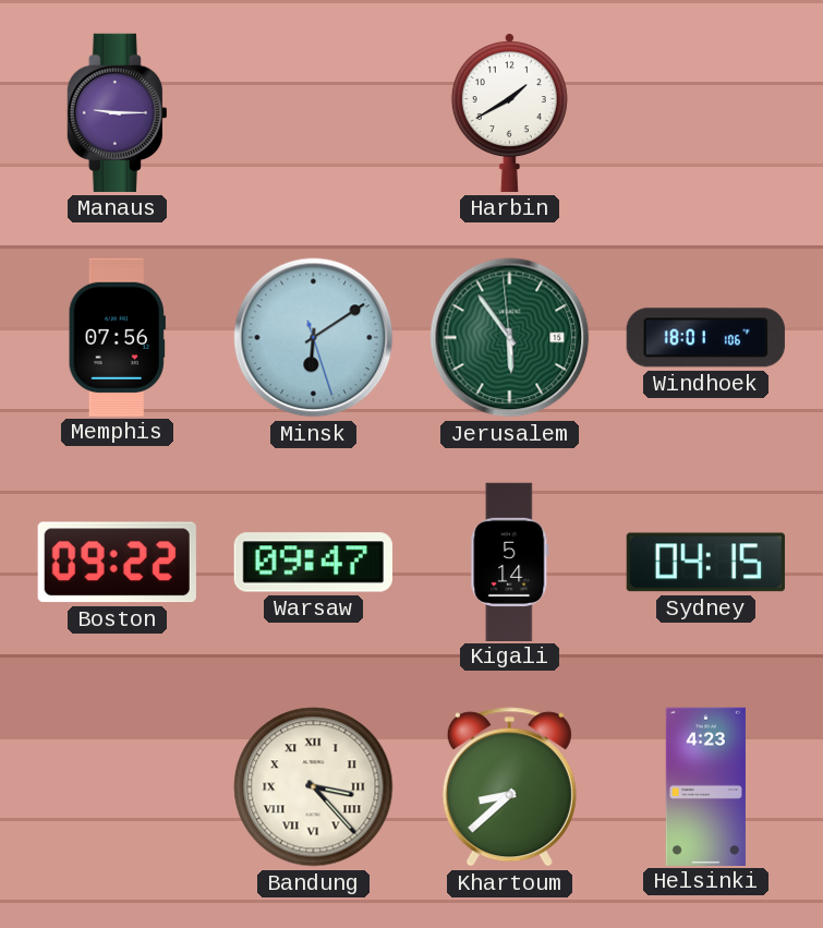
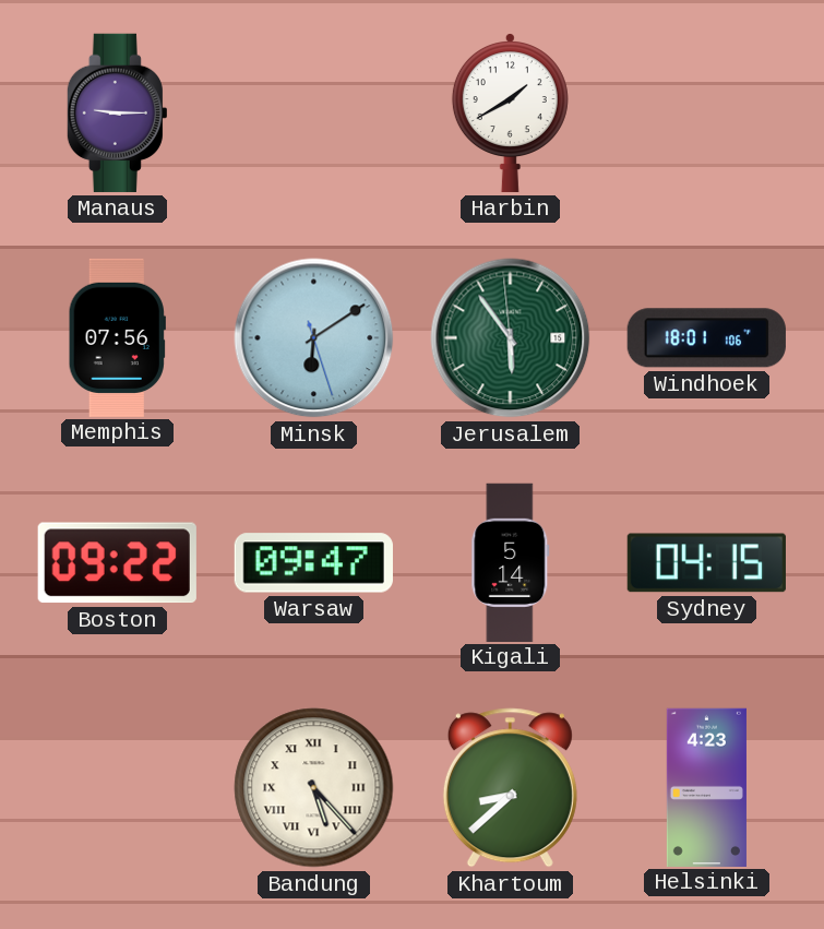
Bandung: 3:23 -> 5:23 (314, 788)
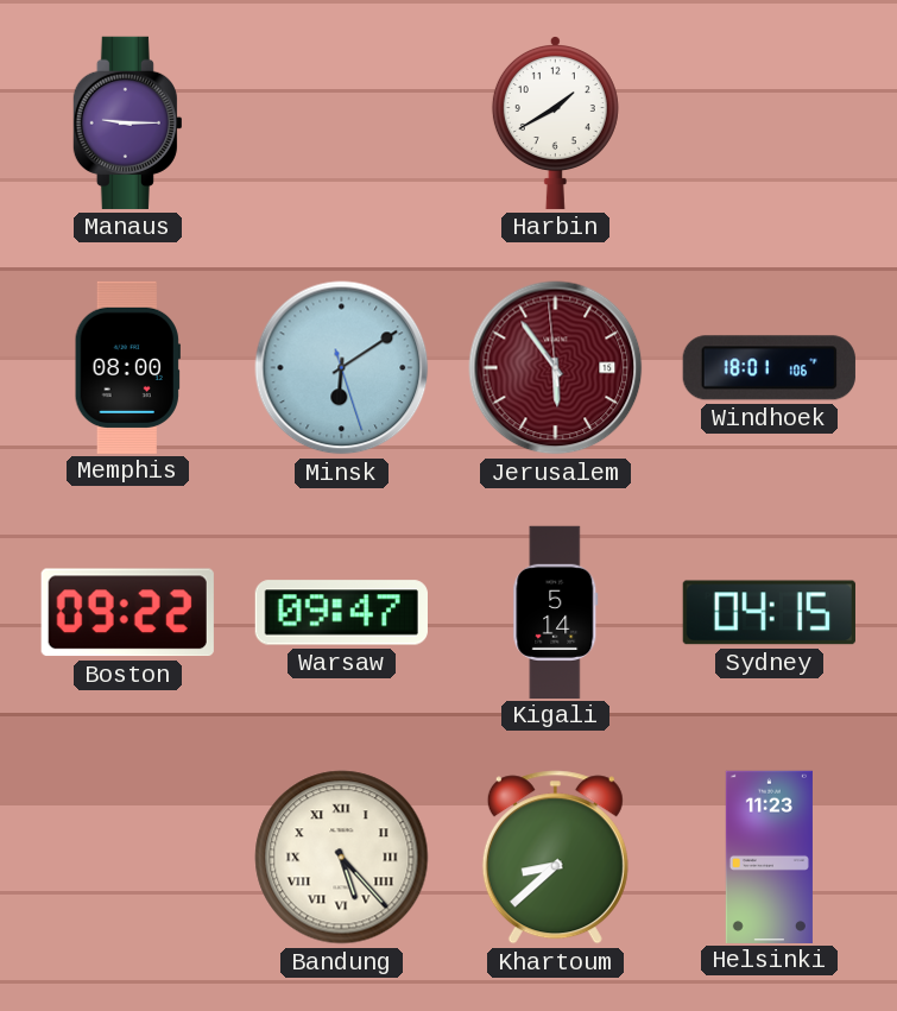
Memphis: 07:56 -> 08:00 (127, 367)
Jerusalem dial: green -> burgundy (556, 368)
Helsinki: 4:23 -> 11:23 (769, 857)
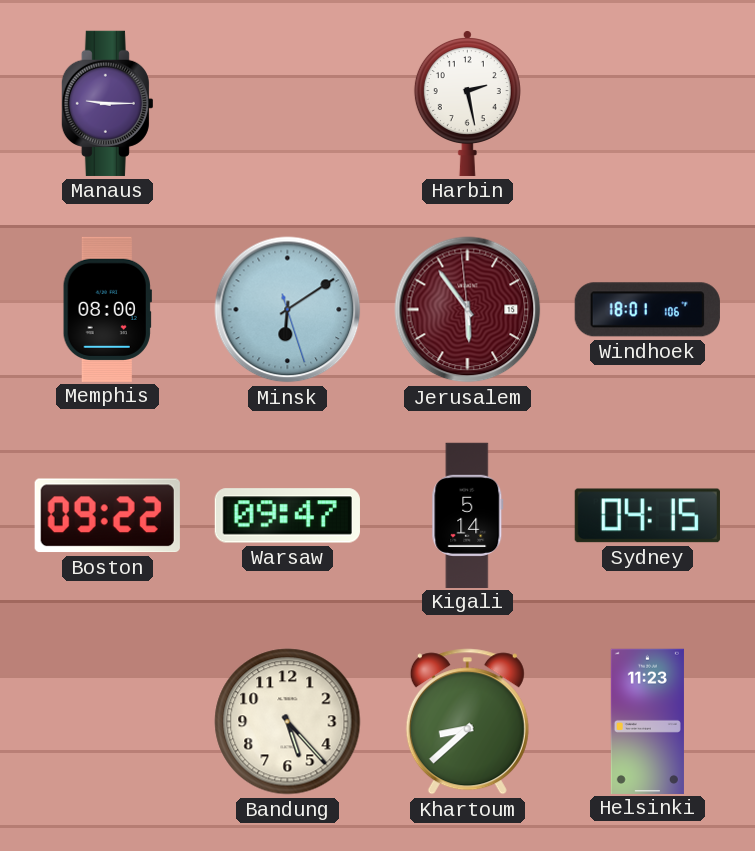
Harbin: 1:40 -> 2:28 (467, 104)
Bandung numerals: Roman -> Arabic (288, 722)
